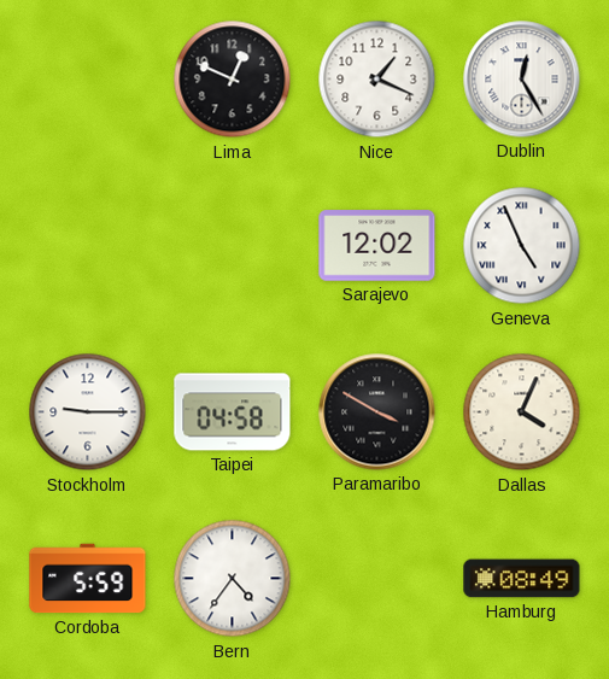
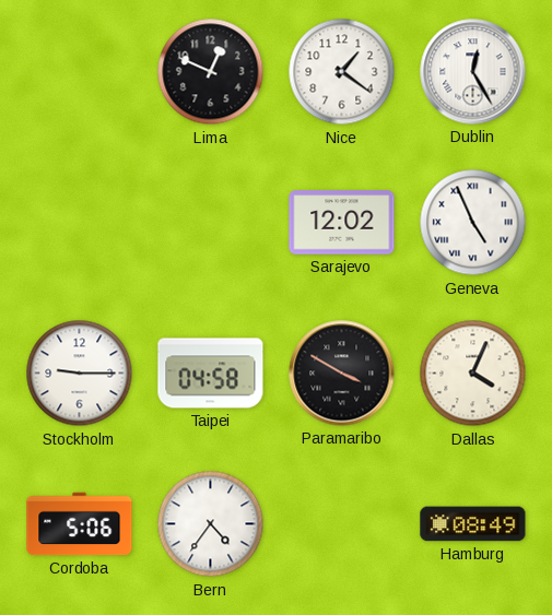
Nice: 1:19 -> 1:21 (342, 72)
Cordoba: 5:59 -> 5:06 (80, 524)
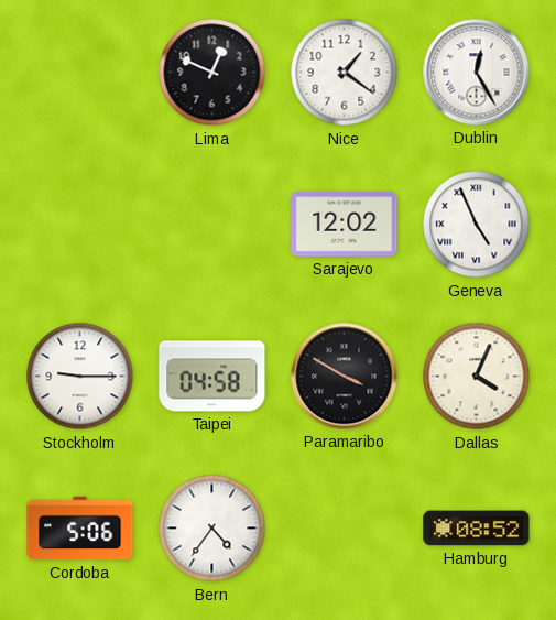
Hamburg: 08:49 -> 08:52 (477, 529)
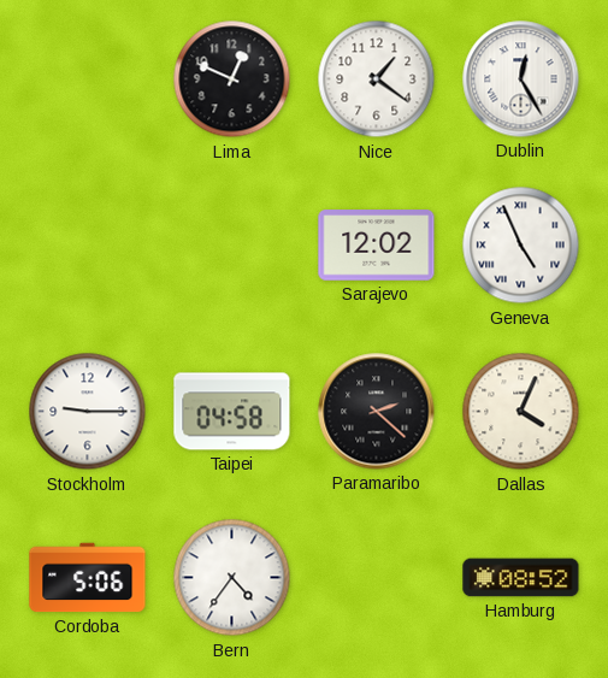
Paramaribo: 3:50 -> 2:22 (377, 412)
